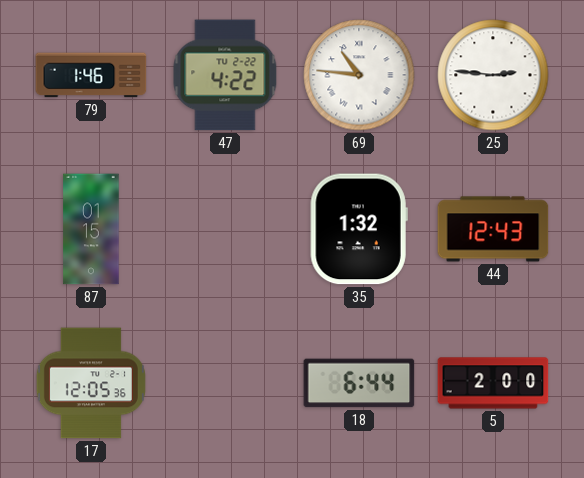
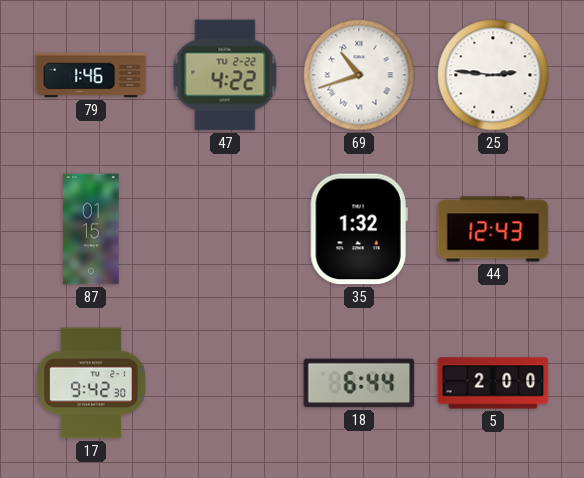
69: 10:46 -> 10:42 (359, 75)
17: 12:05 -> 9:42 (91, 383)
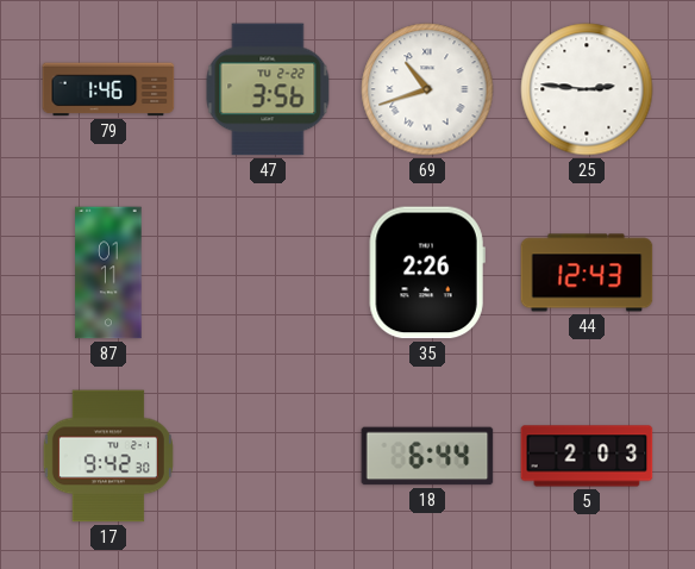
47: 4:22 -> 3:56 (268, 89)
87: 01:15 -> 01:11 (108, 273)
35: 1:32 -> 2:26 (427, 273)
5: 2:00 -> 2:03 (587, 456)
